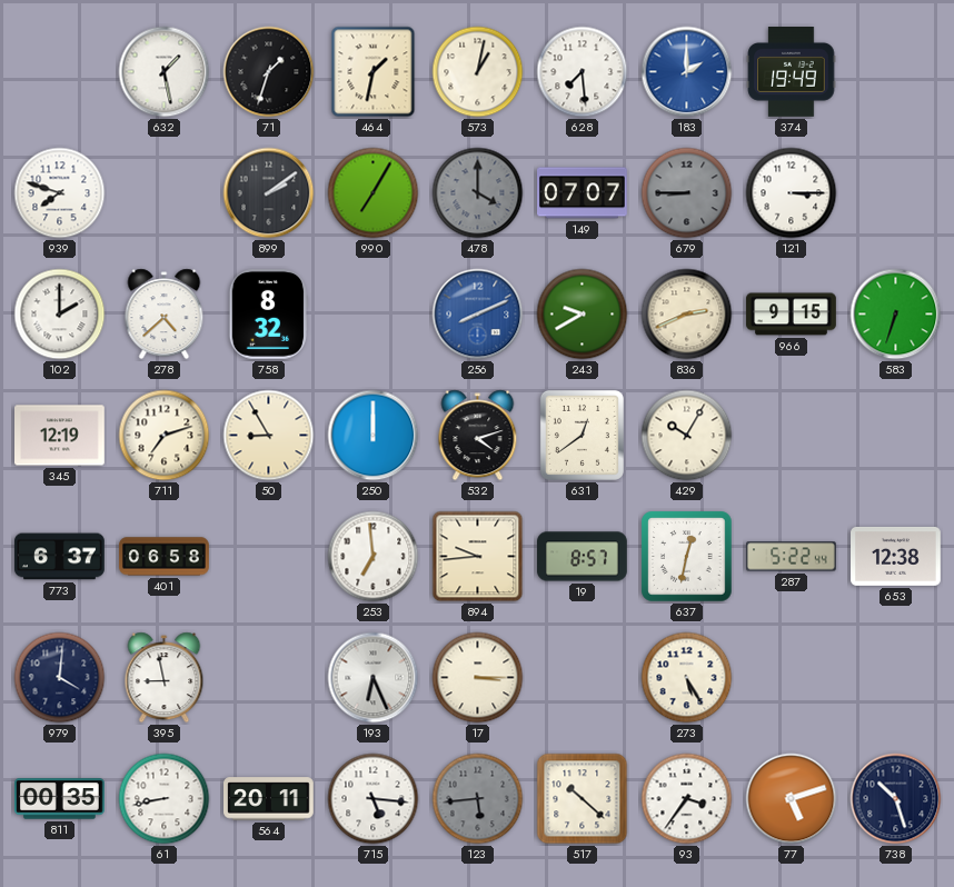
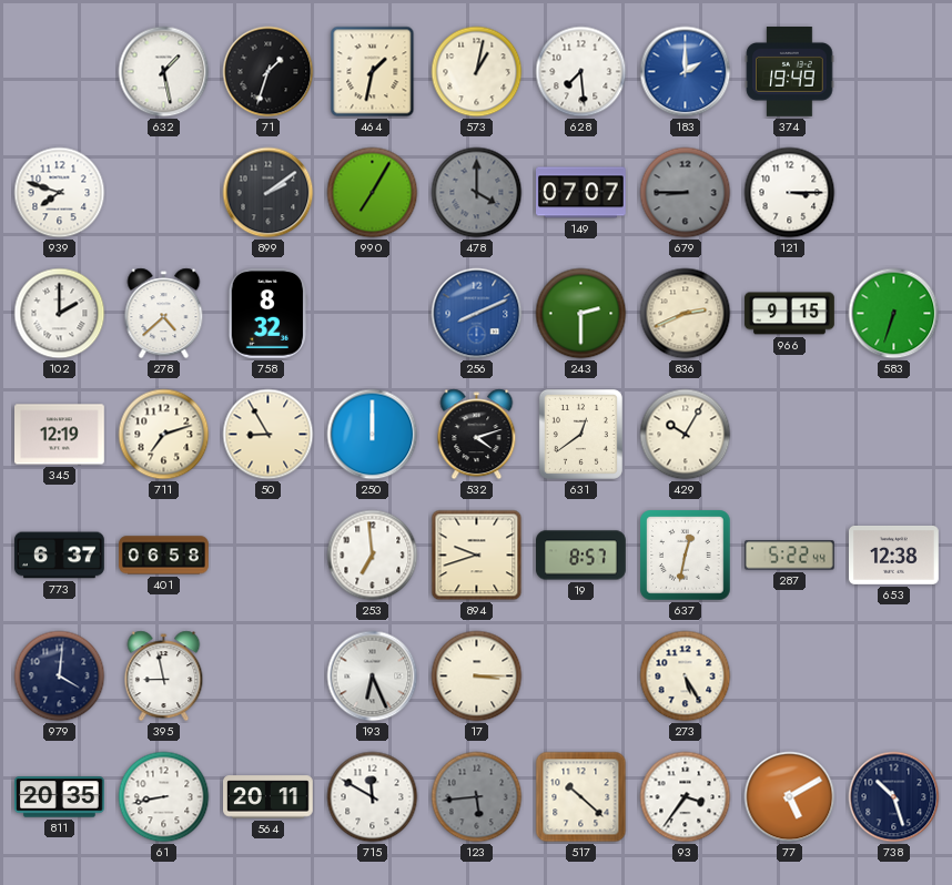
243: 9:40 -> 2:30 (581, 314)
894: 9:44 -> 9:42 (477, 556)
811: 00:35 -> 20:35 (60, 797)
715: 5:16 -> 11:50 (373, 797)
77: 5:12 -> 5:10 (790, 797)
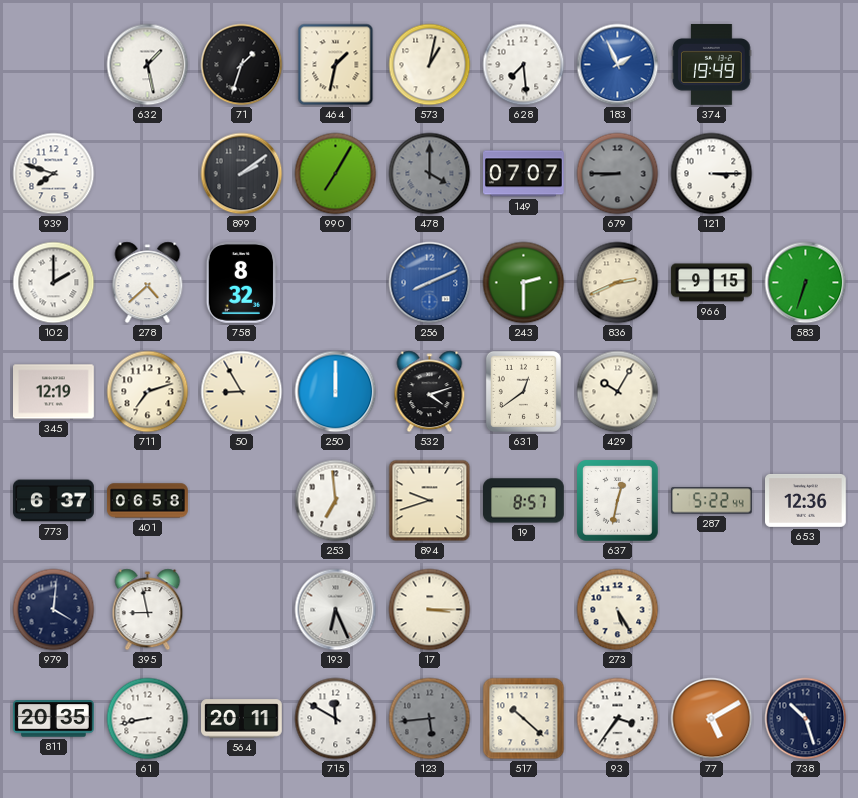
183: 2:00 -> 1:56 (618, 65)
653: 12:38 -> 12:36 (806, 500)
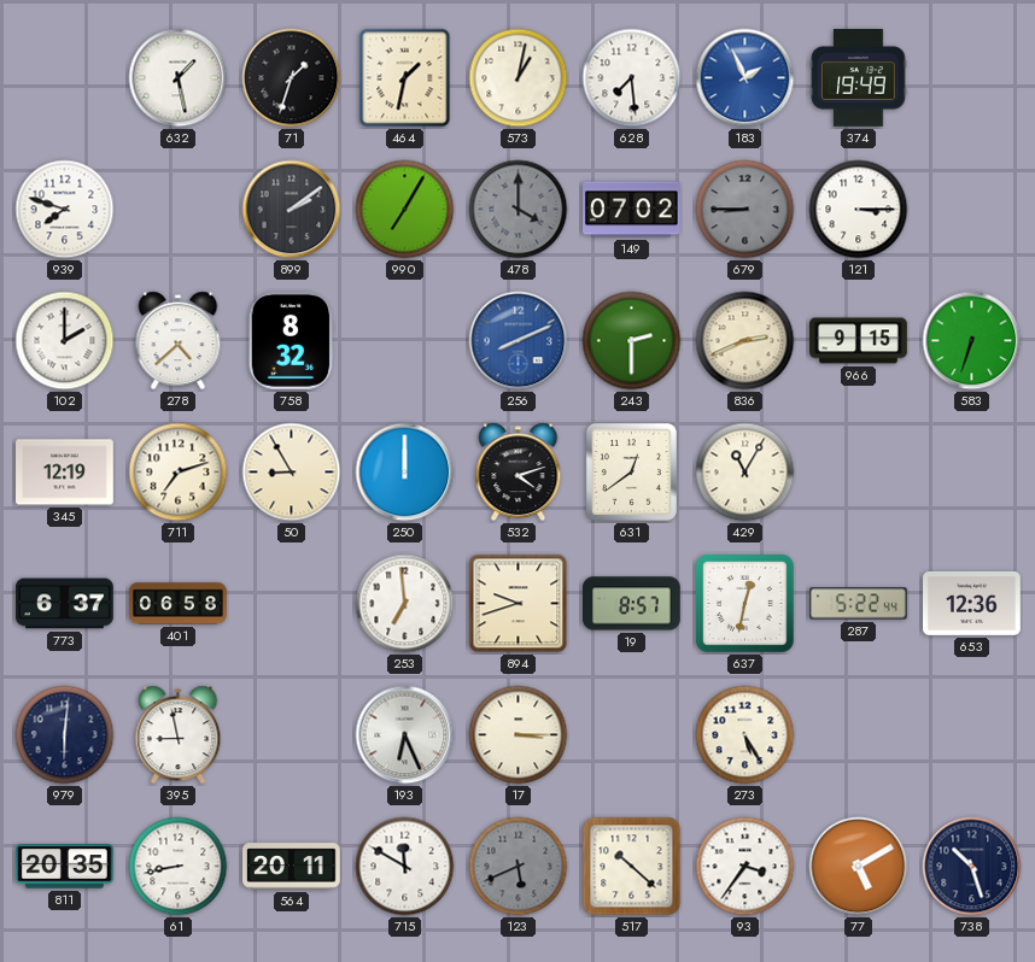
149: 07:07 -> 07:02 (632, 210)
429: 10:05 -> 11:05 (745, 473)
979: 4:01 -> 6:01 (65, 735)
123: 5:44 -> 5:41 (519, 867)
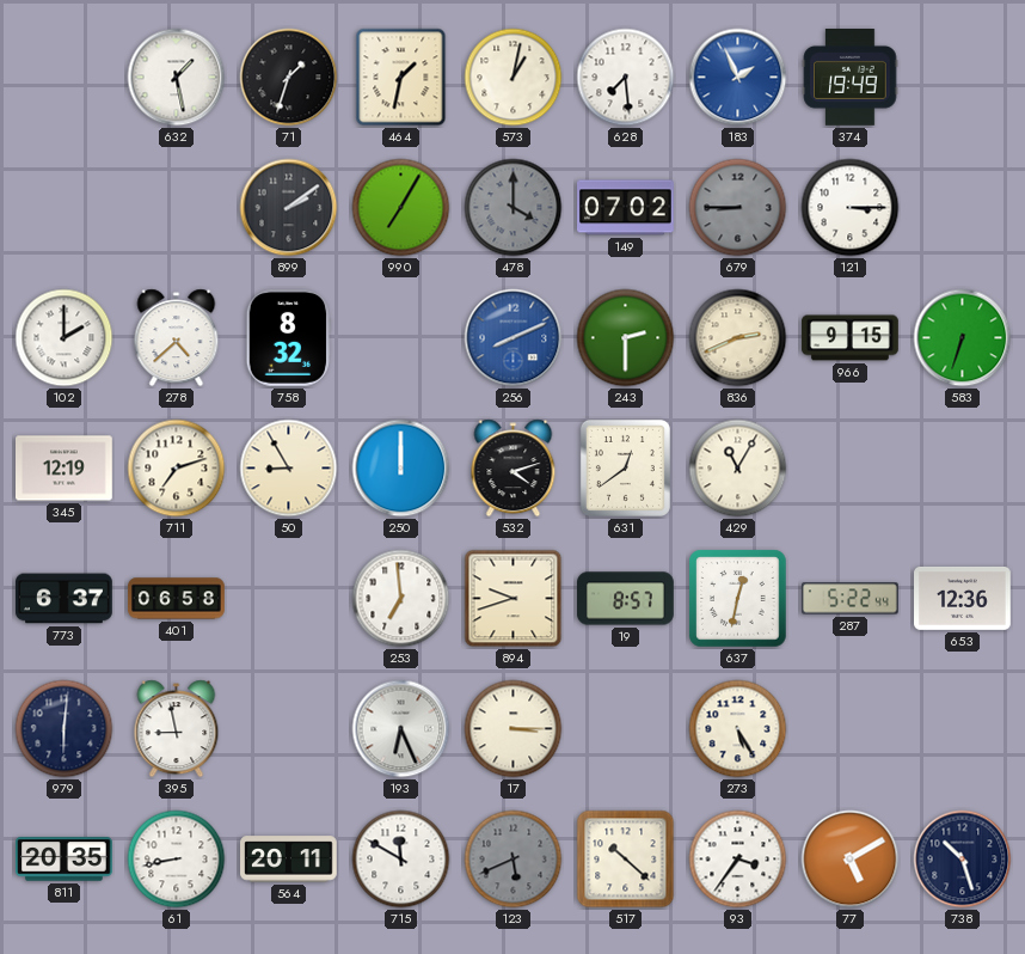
939: 7:48 -> none (65, 210)
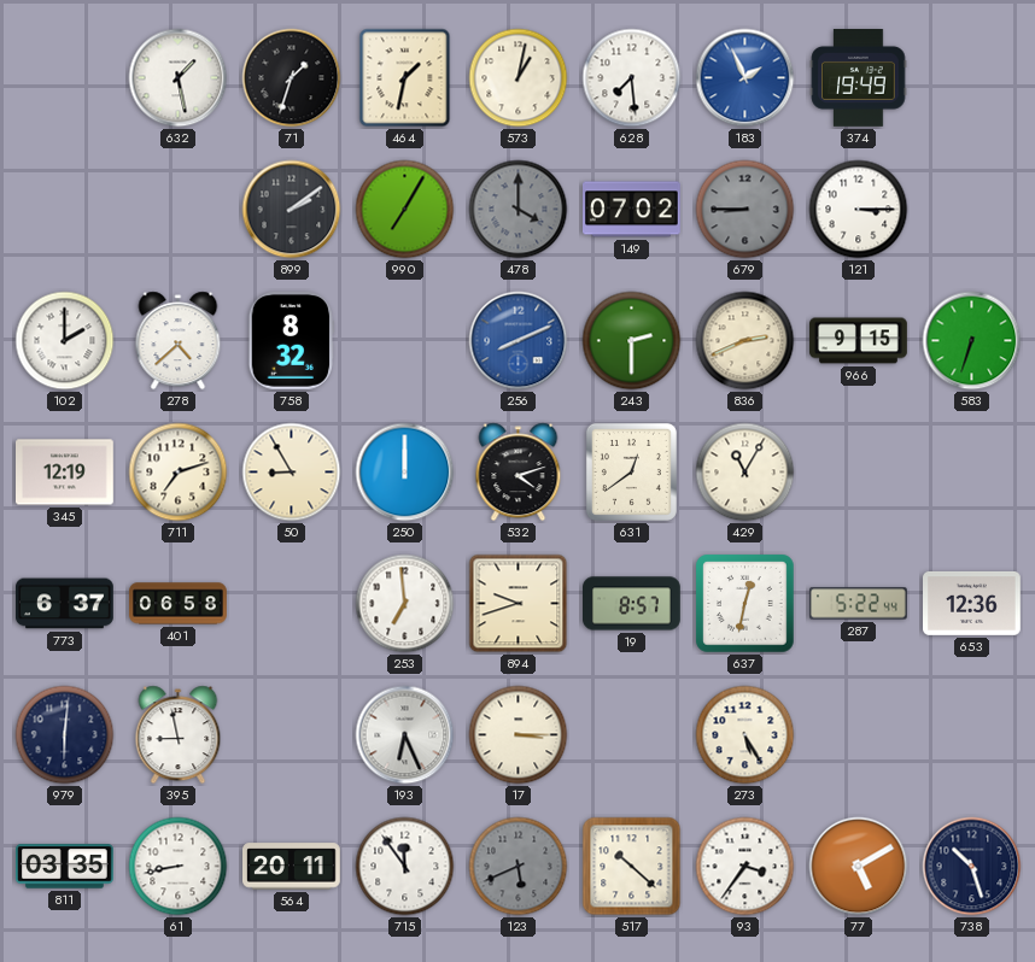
811: 20:35 -> 03:35 (65, 867)
715: 11:50 -> 11:54 (405, 867)
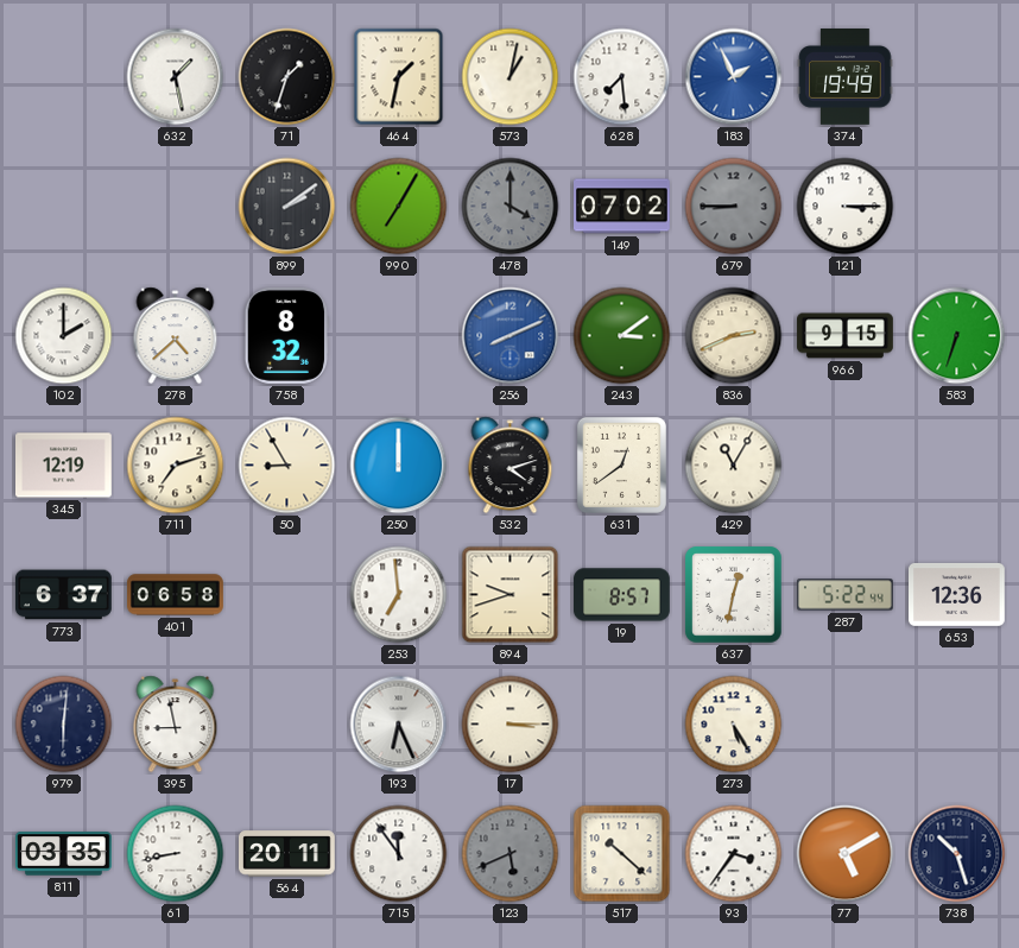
243: 2:30 -> 3:09 (622, 336)
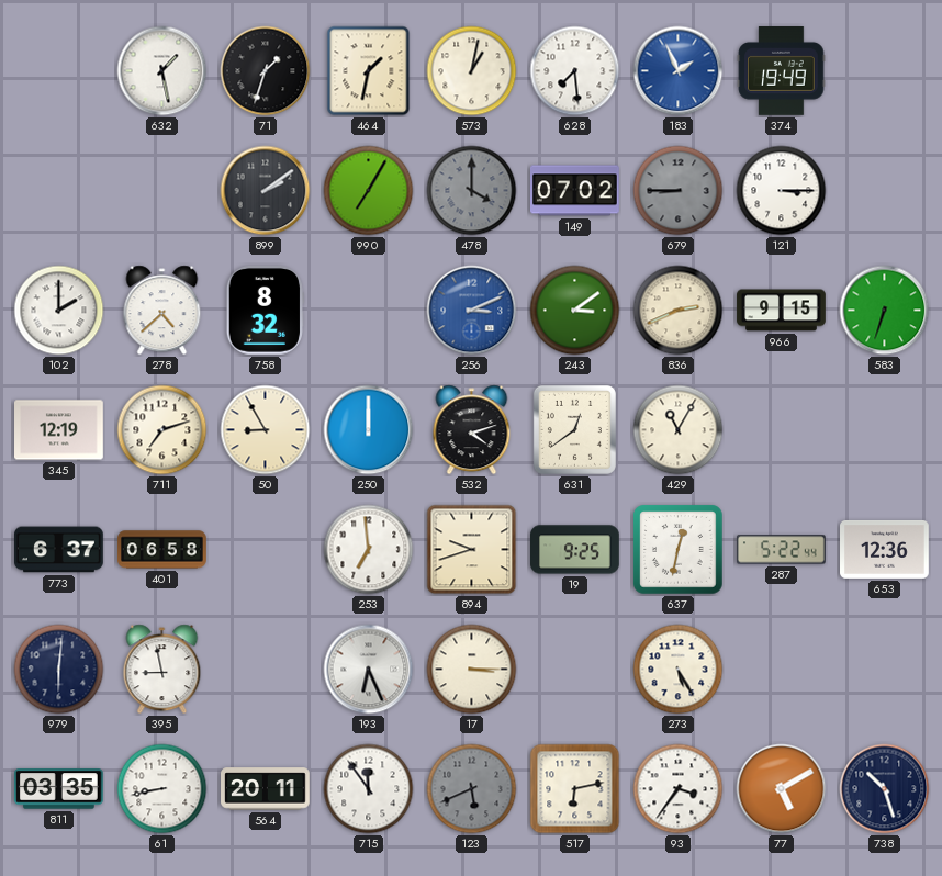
256: 8:11 -> 3:11 (472, 311)
19: 8:57 -> 9:25 (575, 550)
517: 10:22 -> 6:13 (575, 789)
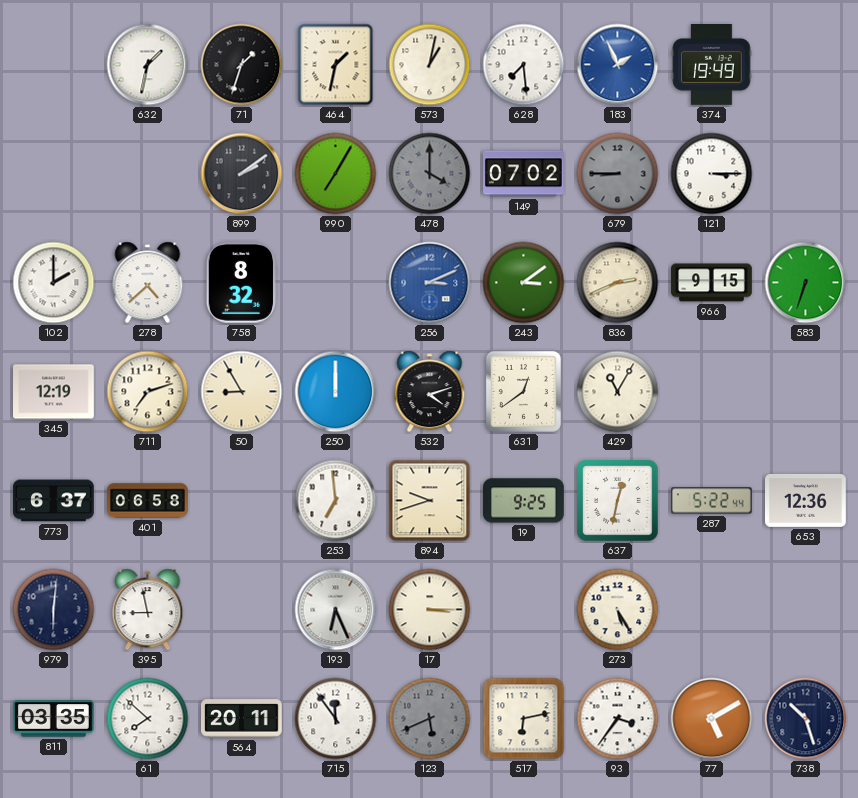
632: 1:28 -> 1:32 (148, 65)
61: 8:43 -> 7:52 (148, 719)
